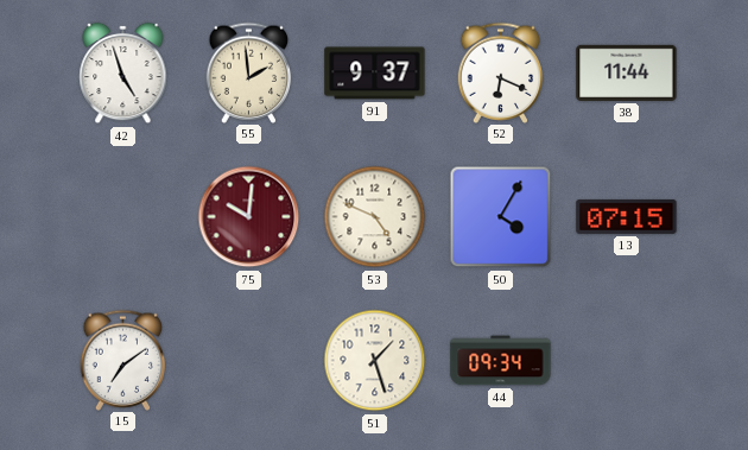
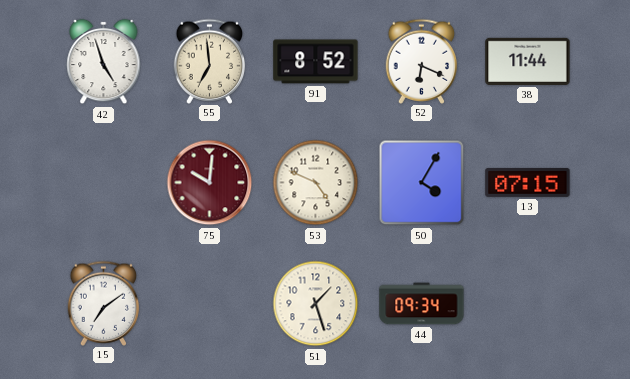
55: 1:59 -> 6:59 (210, 61)
91: 9:37 -> 8:52 (316, 62)
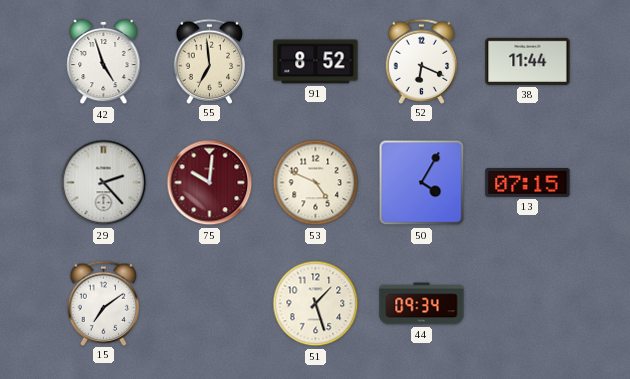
29: none -> 2:23 (104, 183)
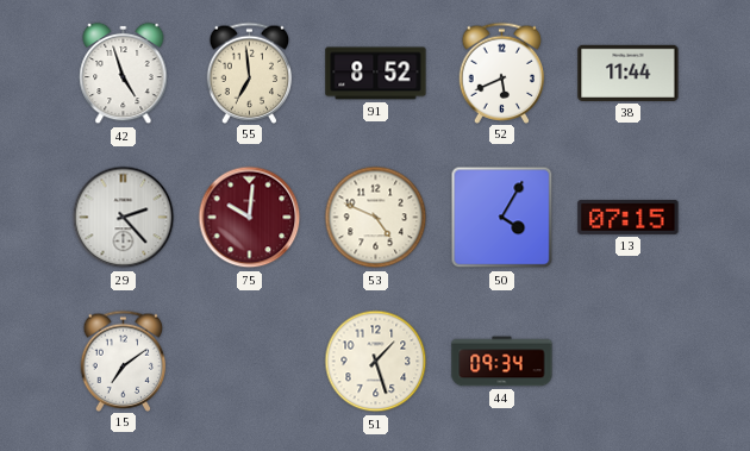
52: 6:19 -> 5:41 (502, 73)
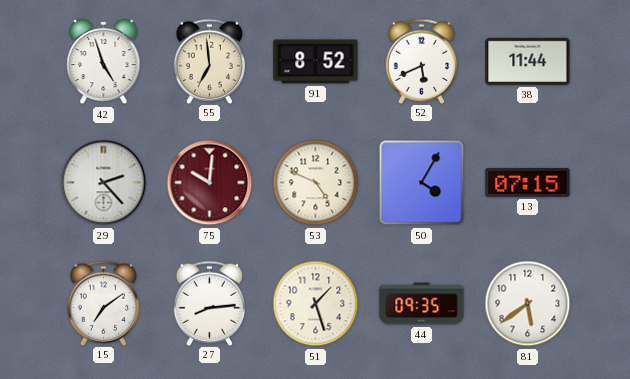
27: none -> 8:14 (210, 303)
44: 09:34 -> 09:35 (422, 304)
81: none -> 5:39 (528, 304)
